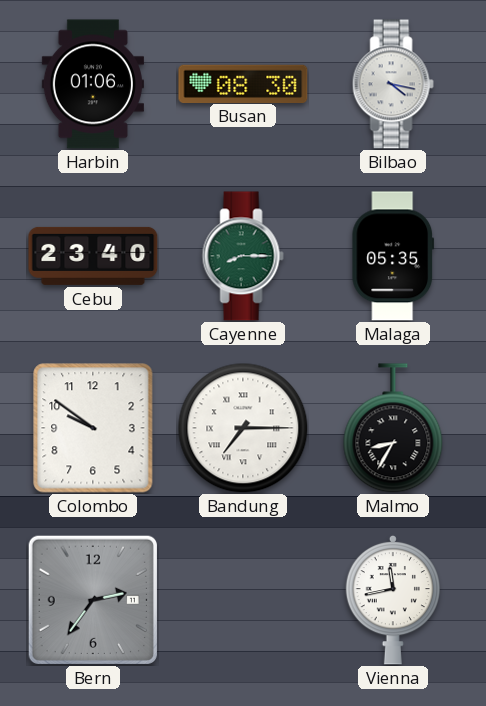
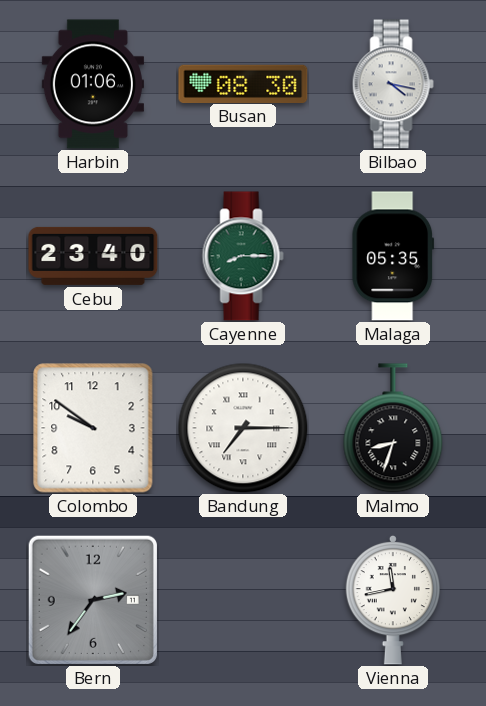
Malmo: 8:35 -> 8:33 (393, 428)
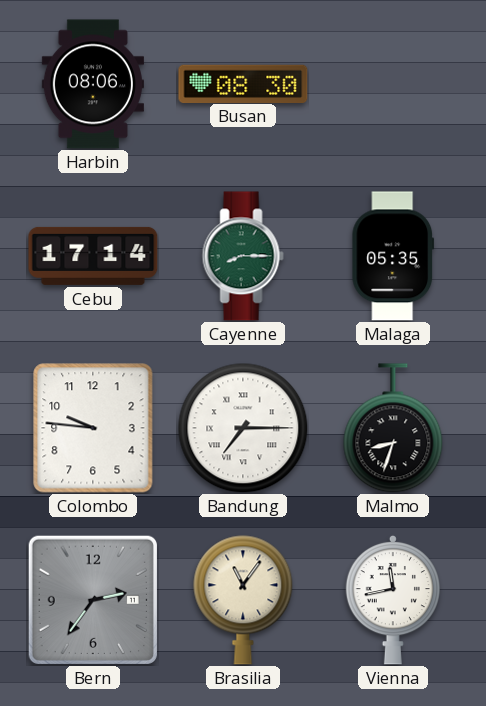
Harbin: 01:06 -> 08:06 (93, 84)
Bilbao: 4:17 -> none (393, 84)
Cebu: 23:40 -> 17:14 (93, 256)
Colombo: 9:51 -> 9:46 (93, 428)
Brasilia: none -> 11:06 (243, 600)
